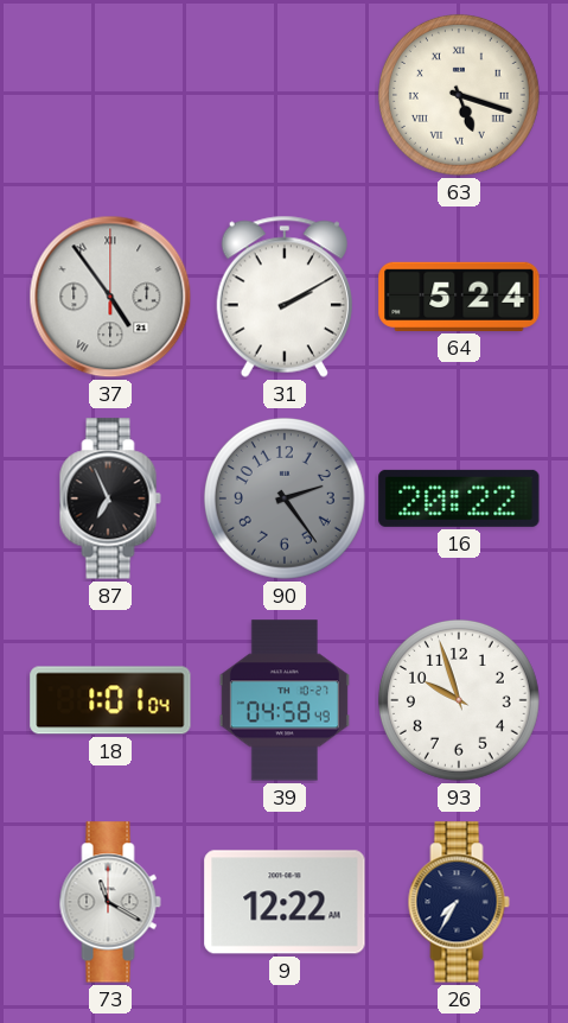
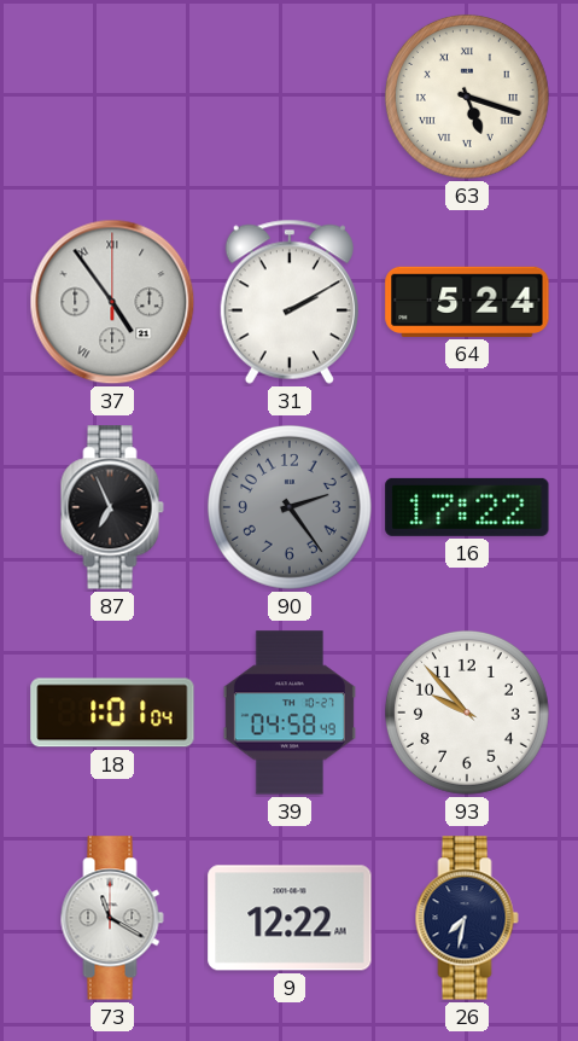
16: 20:22 -> 17:22 (467, 507)
93: 9:57 -> 9:53 (467, 713)
26: 7:35 -> 7:32 (467, 918)
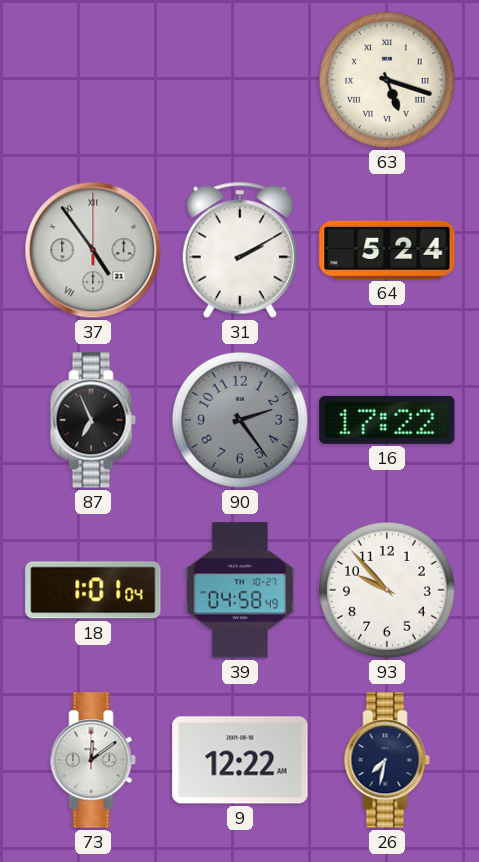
73: 11:20 -> 12:09 (93, 760)
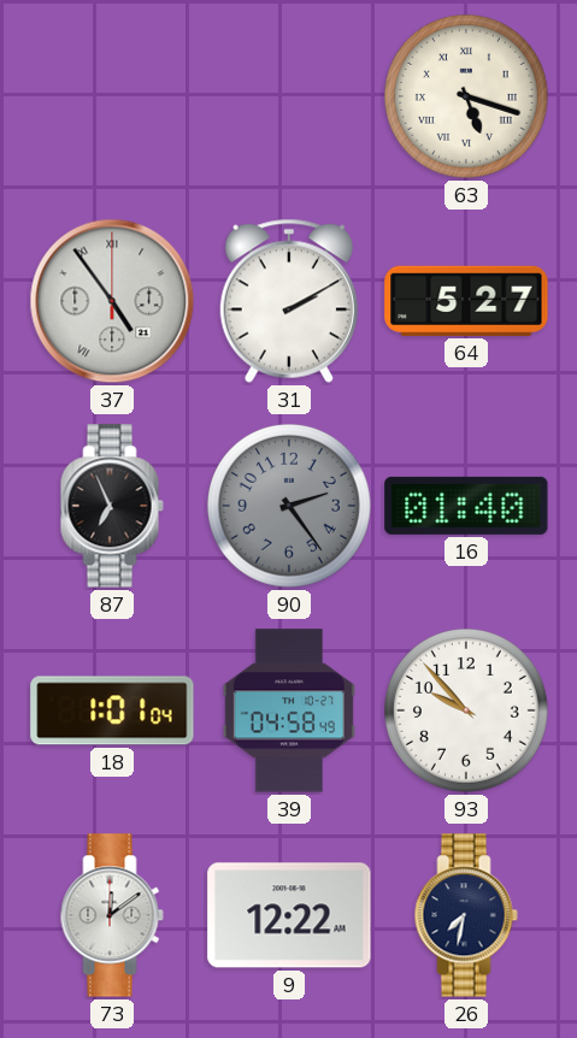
64: 5:24 -> 5:27 (466, 301)
16: 17:22 -> 01:40 (466, 506)
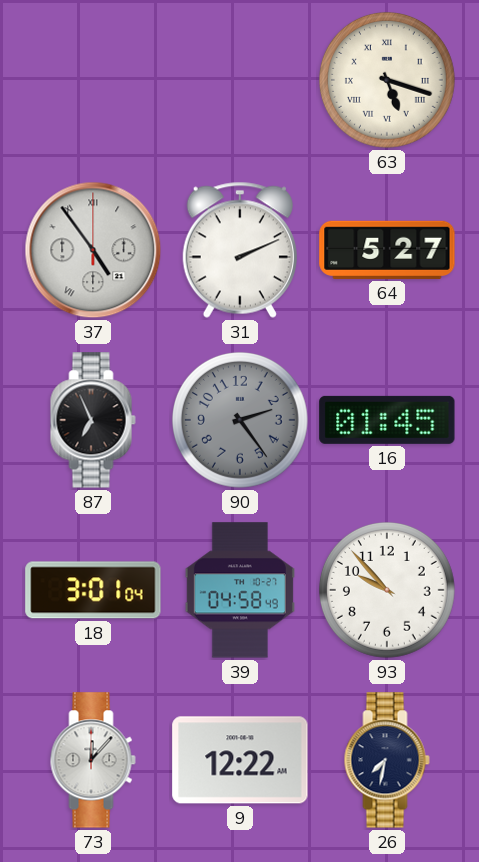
31: 2:10 -> 2:11 (240, 250)
16: 01:40 -> 01:45 (387, 420)
18: 1:01 -> 3:01 (93, 590)
73: 12:09 -> 12:07 (93, 760)
